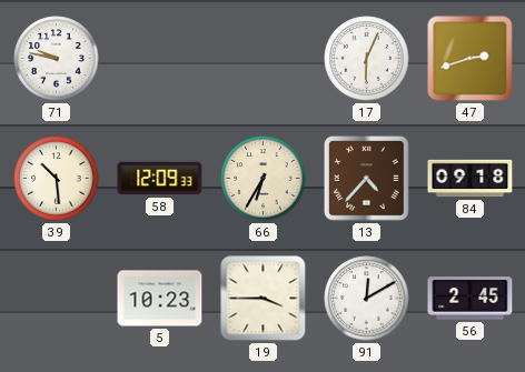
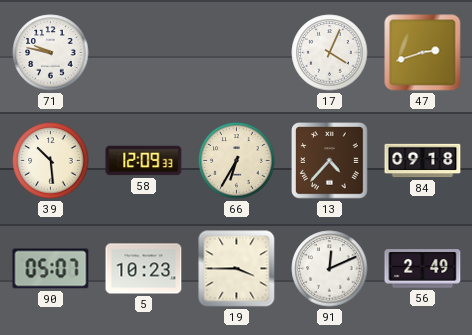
17: 6:04 -> 4:04 (330, 53)
90: none -> 05:07 (51, 269)
91: 12:10 -> 12:11 (330, 269)
56: 2:45 -> 2:49 (423, 269)
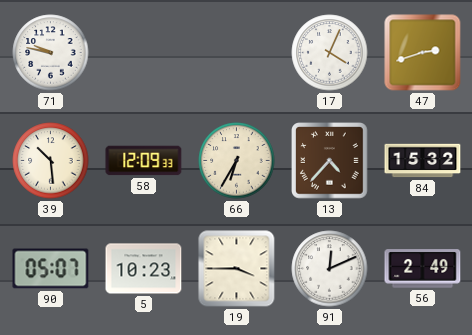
84: 09:18 -> 15:32 (423, 161)
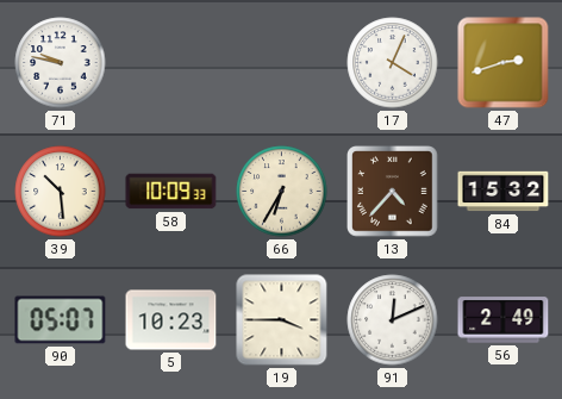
58: 12:09 -> 10:09 (171, 192)
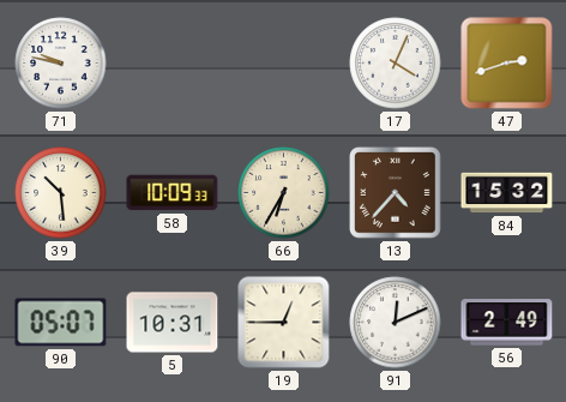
5: 10:23 -> 10:31 (173, 323)
19: 3:45 -> 12:45 (284, 323)
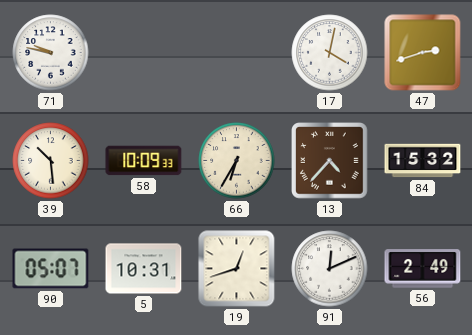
17: 4:04 -> 4:02 (330, 53)
19: 12:45 -> 12:42 (237, 269)
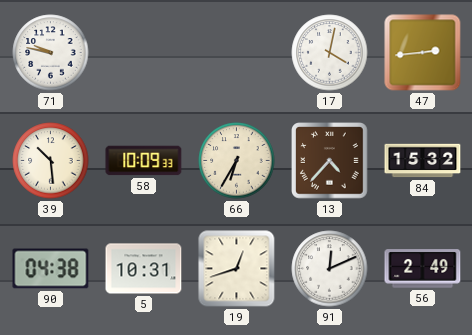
47: 2:42 -> 2:44 (423, 53)
90: 05:07 -> 04:38 (51, 269)
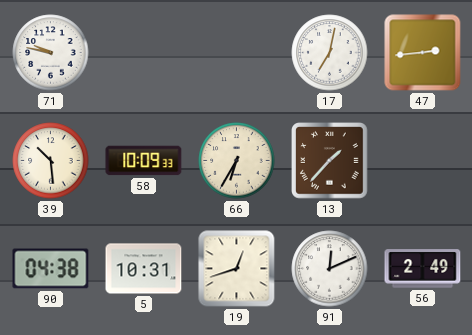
17: 4:02 -> 7:02 (330, 53)
13: 4:37 -> 1:37 (330, 161)
84: 15:32 -> none (423, 161)
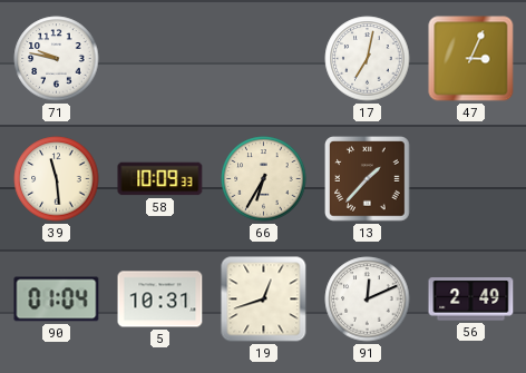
47: 2:44 -> 3:04 (471, 59)
39: 10:29 -> 11:29 (57, 179)
90: 04:38 -> 01:04 (57, 300)
